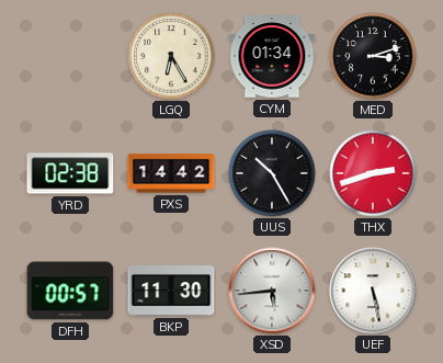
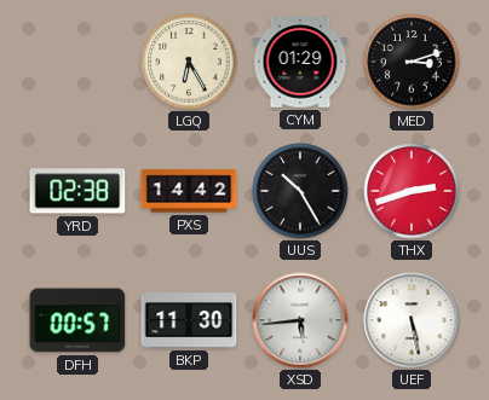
CYM: 01:34 -> 01:29 (300, 62)
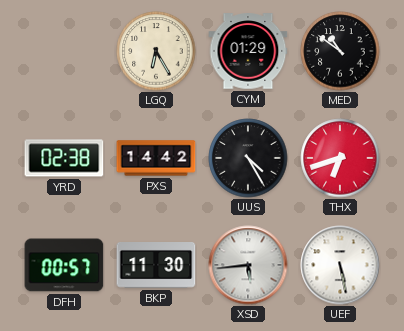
MED: 3:12 -> 10:51 (340, 51)
UUS: 10:25 -> 4:25 (248, 158)
THX: 2:42 -> 6:42 (340, 158)
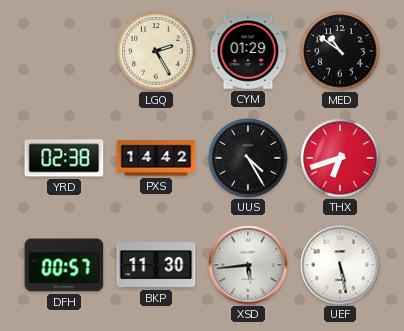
LGQ: 6:25 -> 2:25 (156, 51)
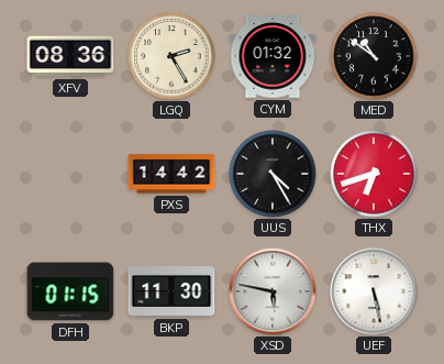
XFV: none -> 08:36 (70, 56)
CYM: 01:29 -> 01:32 (273, 56)
YRD: 02:38 -> none (64, 158)
DFH: 00:57 -> 01:15 (70, 291)
XSD: 5:44 -> 5:47 (273, 291)
